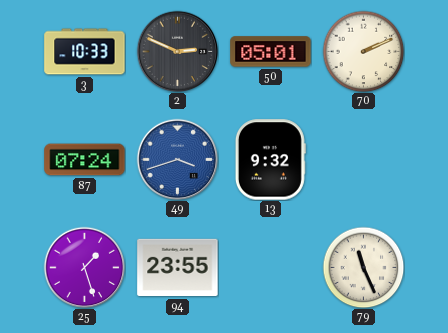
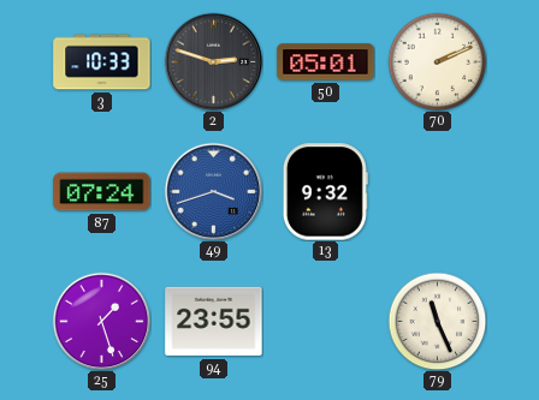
2: 2:49 -> 2:48 (213, 61)
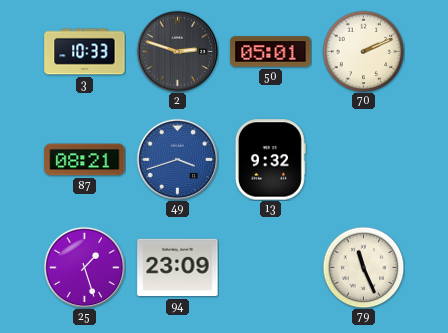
87: 07:24 -> 08:21 (85, 160)
94: 23:55 -> 23:09 (178, 268)
